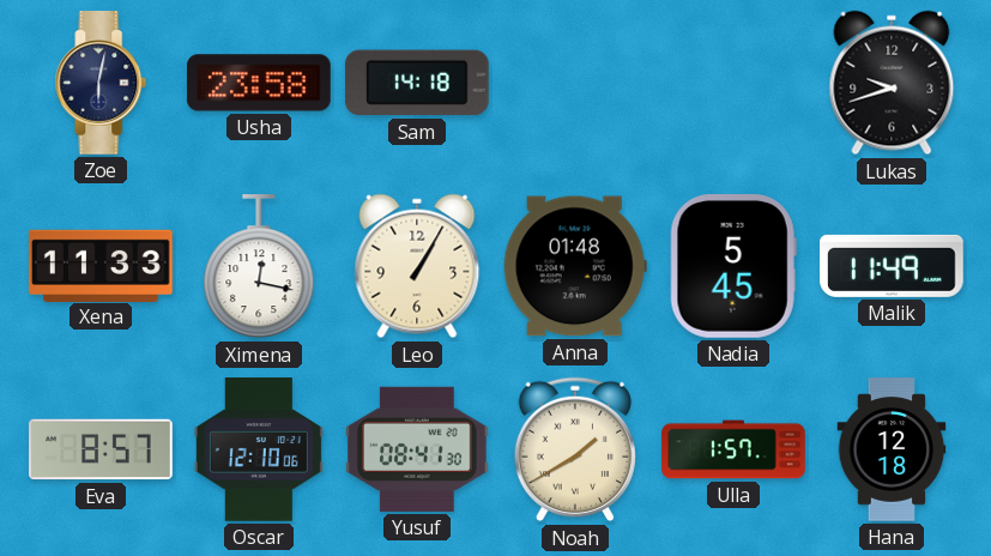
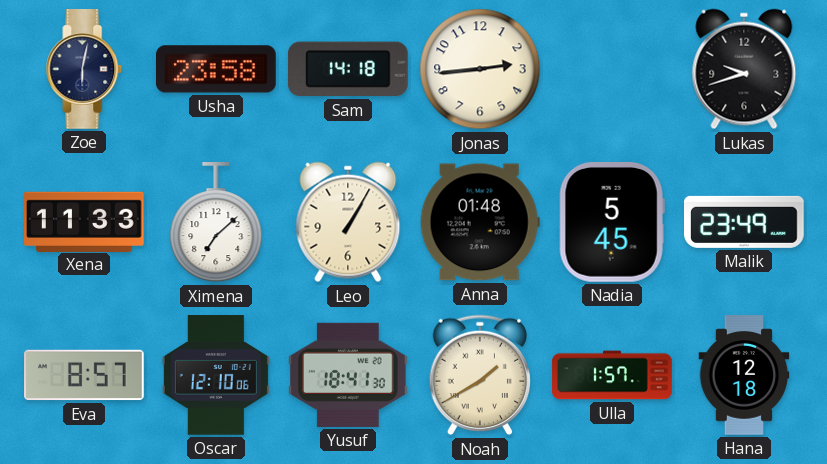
Jonas: none -> 2:44 (480, 69)
Ximena: 12:17 -> 7:08 (216, 223)
Malik: 11:49 -> 23:49 (744, 222)
Yusuf: 08:41 -> 18:41 (349, 375)
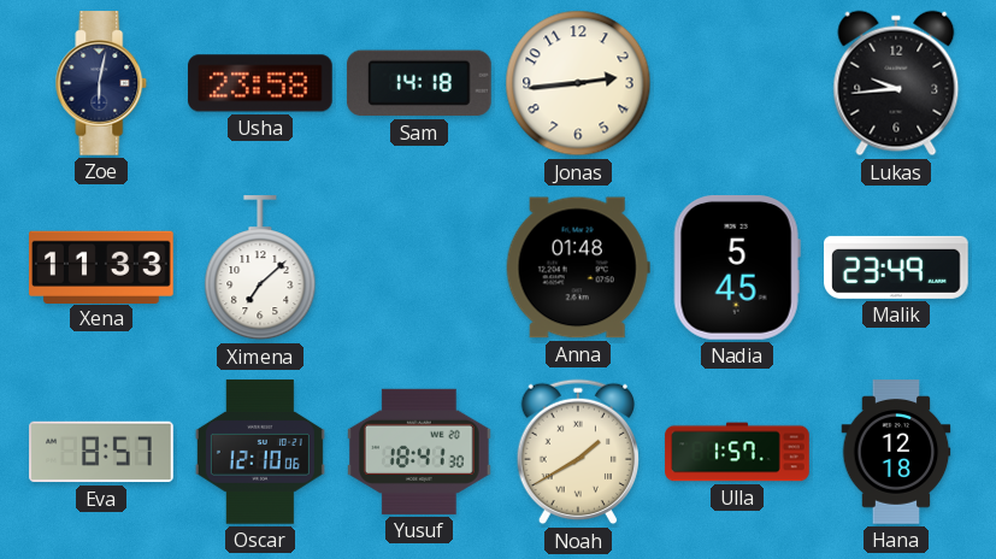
Lukas: 9:42 -> 9:44 (896, 83)
Leo: 1:05 -> none (348, 222)
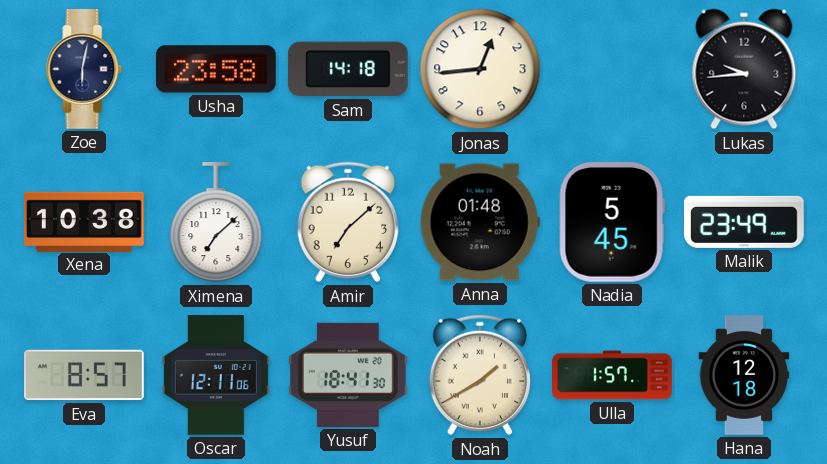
Jonas: 2:44 -> 12:44 (480, 69)
Xena: 11:33 -> 10:38 (85, 221)
Amir: none -> 7:08 (347, 222)
Oscar: 12:10 -> 12:11 (216, 375)
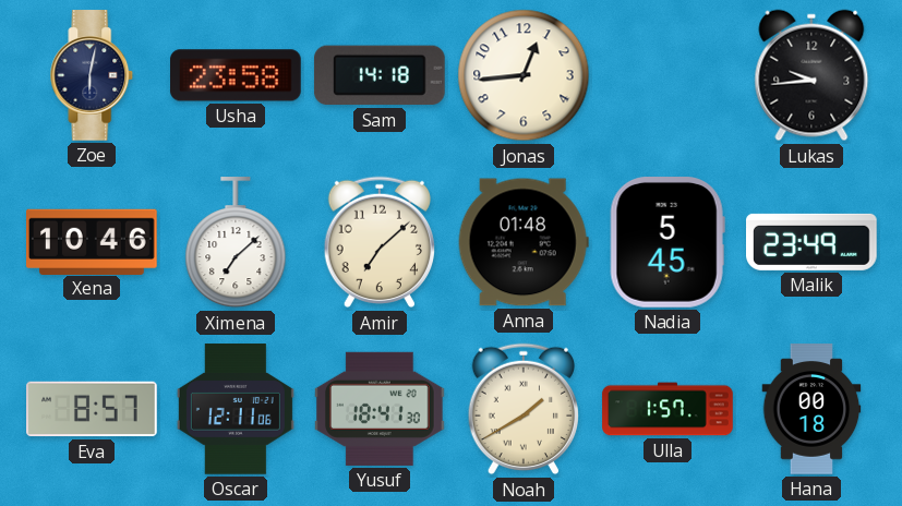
Xena: 10:38 -> 10:46 (93, 241)
Hana: 12:18 -> 00:18 (811, 409)
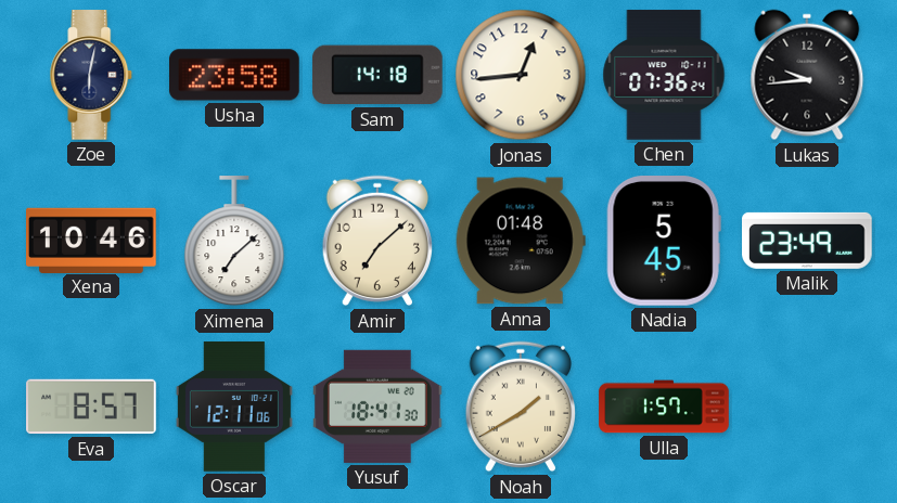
Chen: none -> 07:36 (664, 75)
Hana: 00:18 -> none (811, 409)
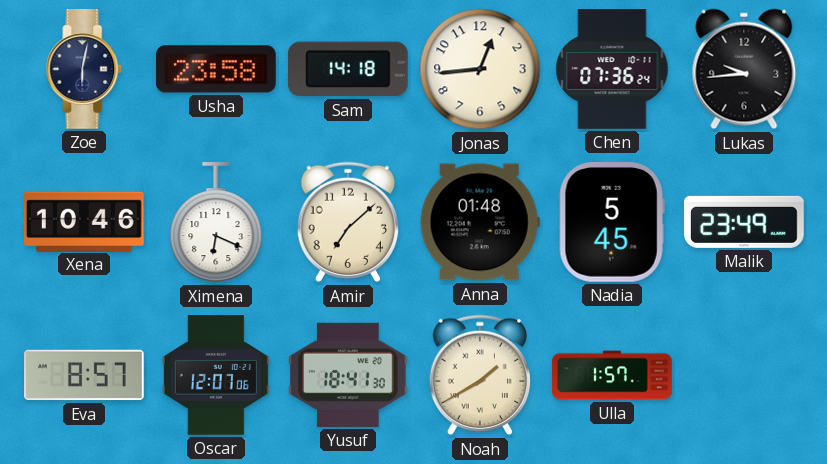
Ximena: 7:08 -> 6:19 (216, 223)
Oscar: 12:11 -> 12:07 (216, 375)
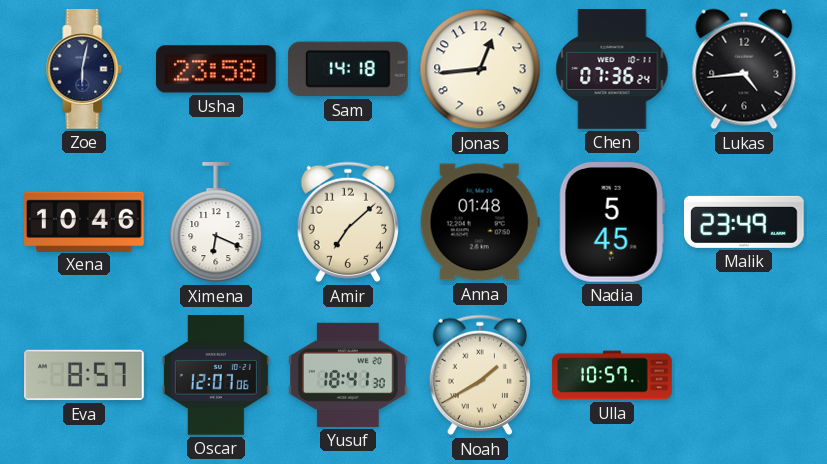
Lukas: 9:44 -> 4:44 (744, 69)
Ulla: 1:57 -> 10:57 (612, 375)
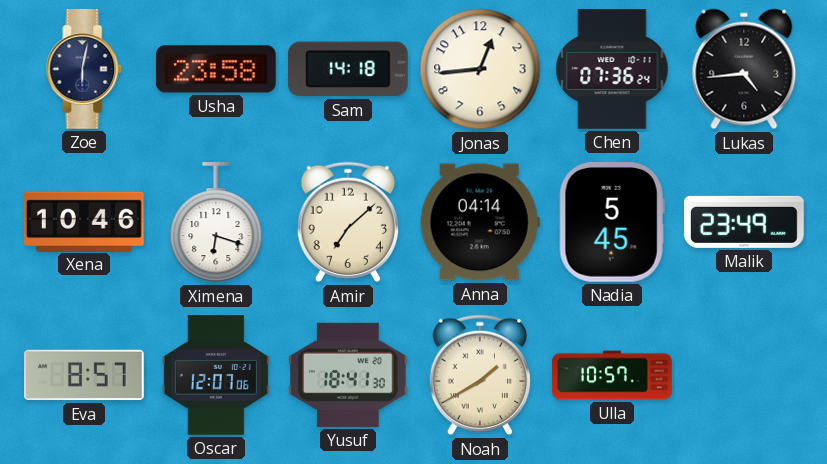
Ximena: 6:19 -> 6:18 (216, 223)
Anna: 01:48 -> 04:14 (480, 222)
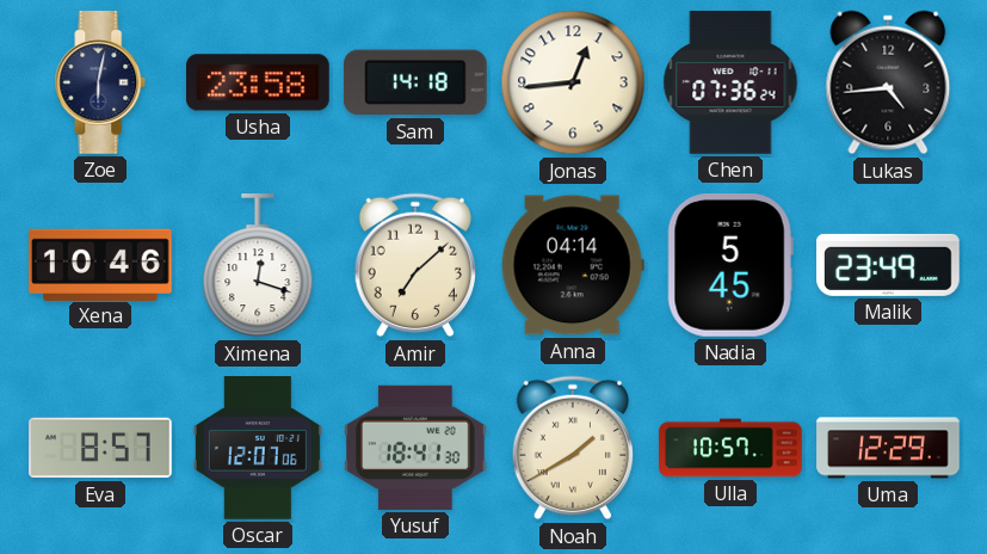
Ximena: 6:18 -> 12:18 (258, 266)
Uma: none -> 12:29 (888, 448)
